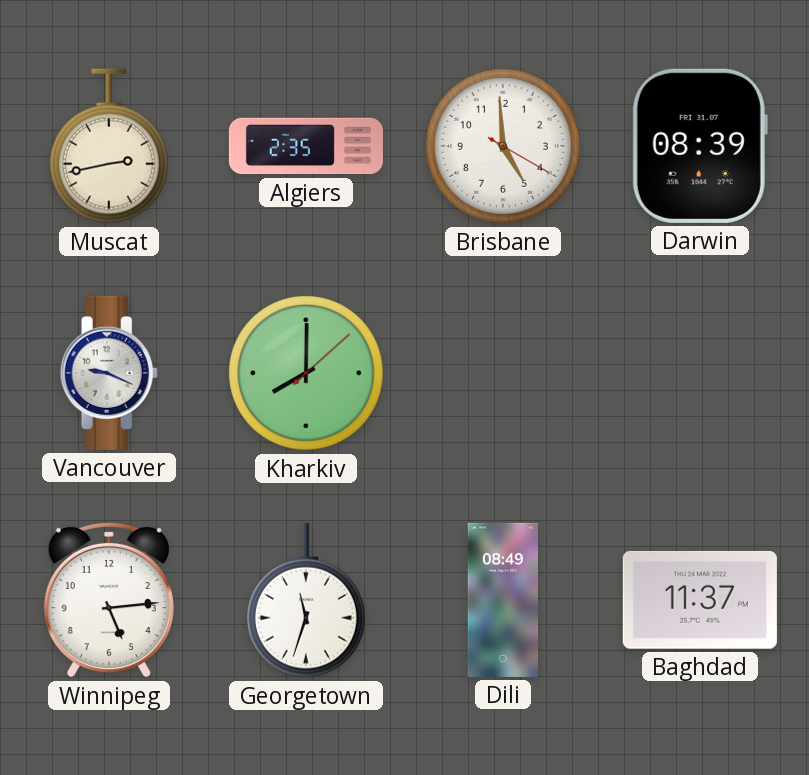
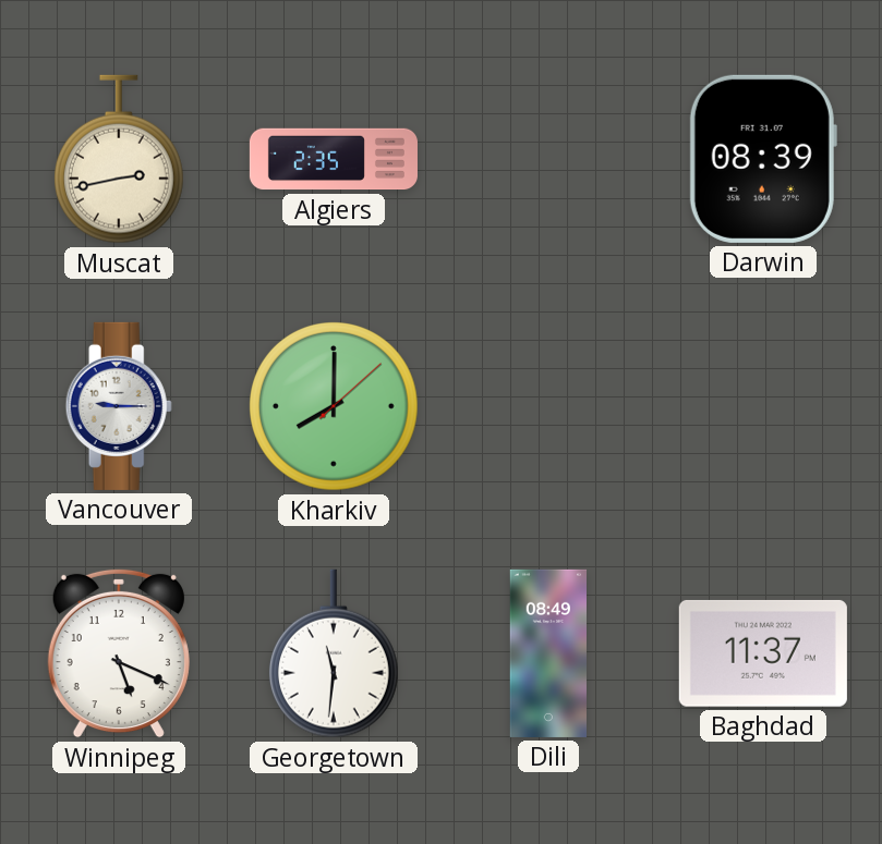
Brisbane: 4:59 -> none (504, 147)
Vancouver: 9:19 -> 9:15 (119, 406)
Winnipeg: 5:14 -> 5:19 (119, 653)
Georgetown: 11:33 -> 11:31 (334, 653)
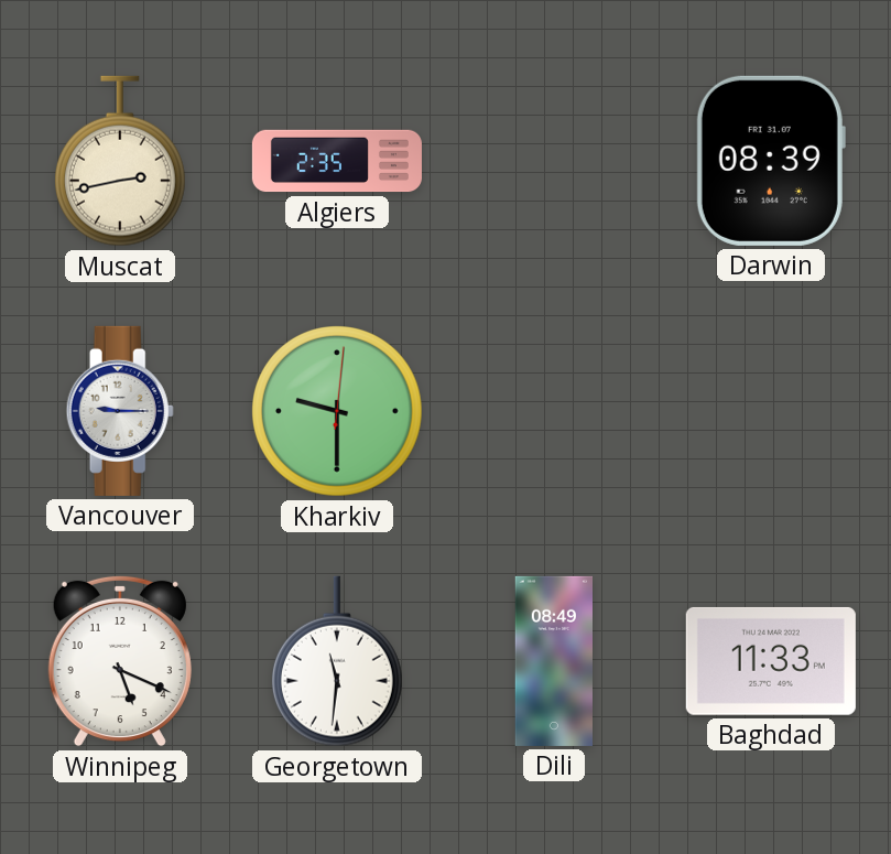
Kharkiv: 8:00 -> 9:30 (338, 412)
Baghdad: 11:37 -> 11:33 (771, 661)
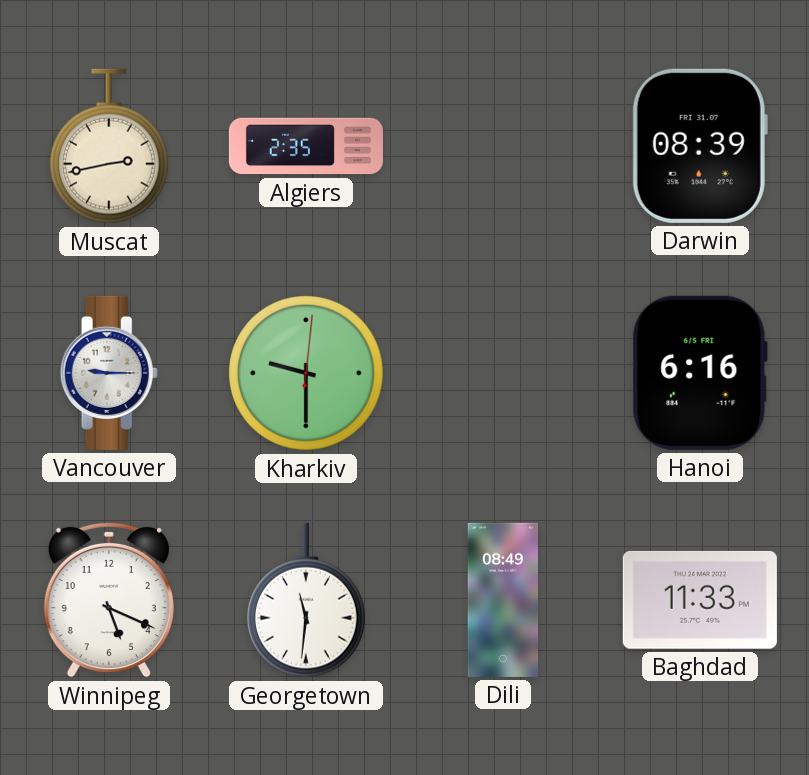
Hanoi: none -> 6:16 (700, 373)
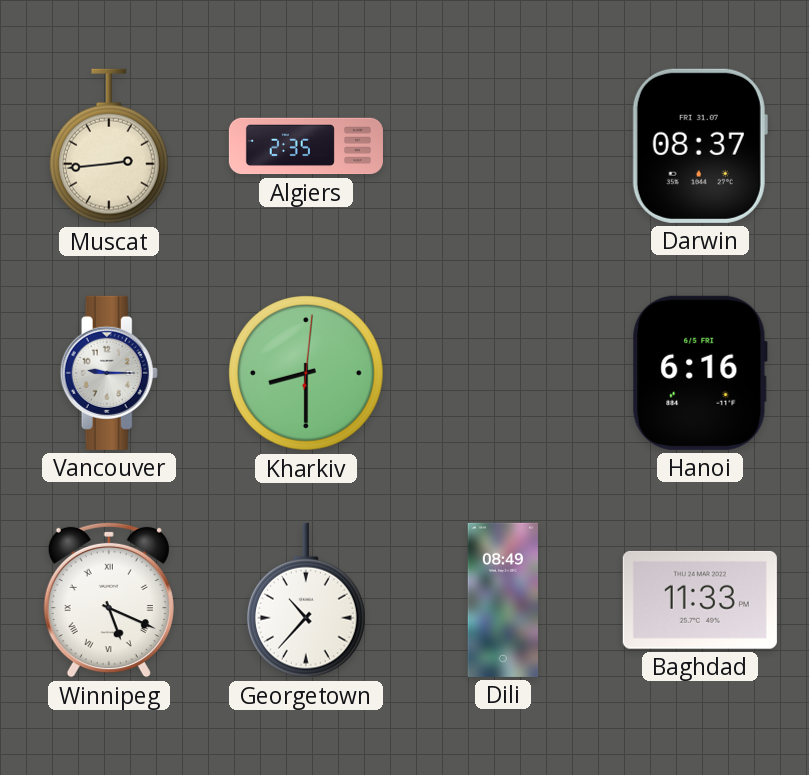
Muscat: 2:43 -> 2:44 (109, 146)
Darwin: 08:39 -> 08:37 (700, 146)
Kharkiv: 9:30 -> 8:30 (307, 374)
Winnipeg numerals: Arabic -> Roman (109, 600)
Georgetown: 11:31 -> 10:37 (306, 600)
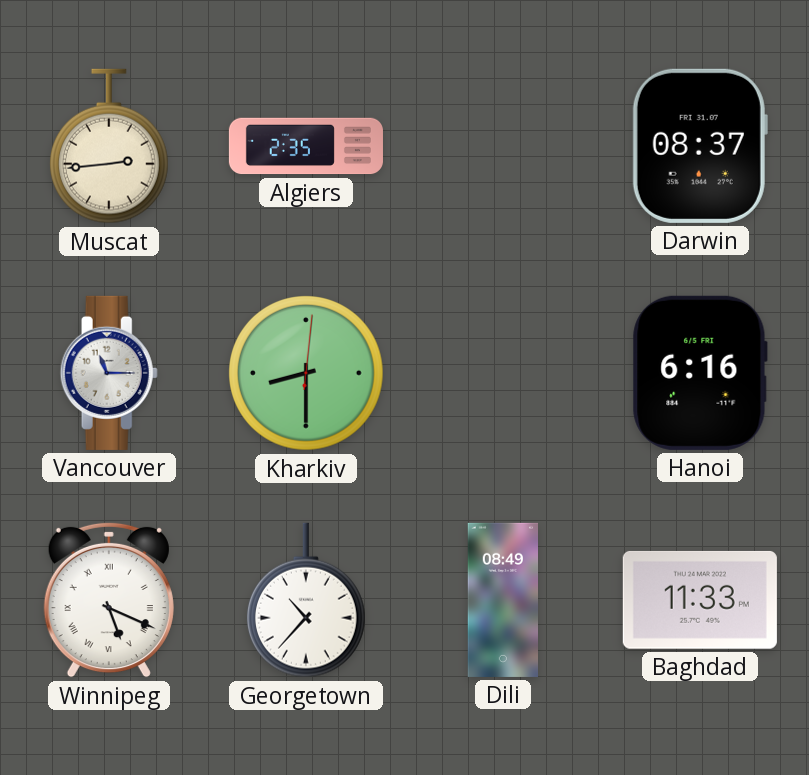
Vancouver: 9:15 -> 11:15 (109, 373)
